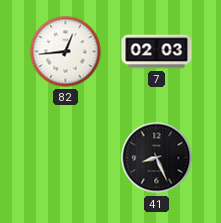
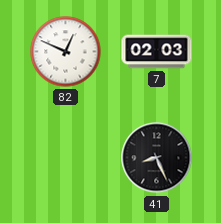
82: 12:44 -> 12:49 (66, 52)
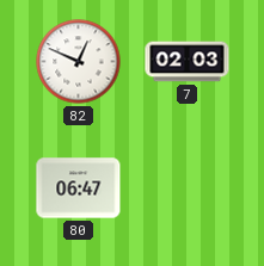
80: none -> 06:47 (79, 188)
41: 8:26 -> none (157, 158)
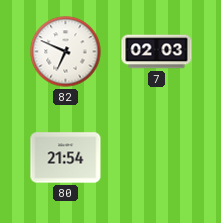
82: 12:49 -> 6:49 (66, 52)
80: 06:47 -> 21:54 (66, 158)
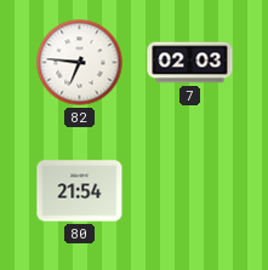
82: 6:49 -> 6:46 (80, 63)
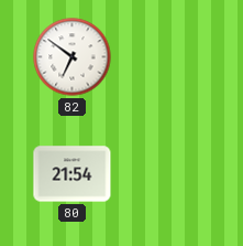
82: 6:46 -> 6:51 (73, 57)
7: 02:03 -> none (190, 63)
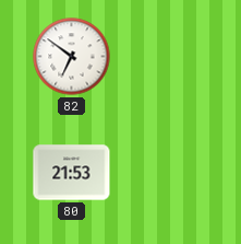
80: 21:54 -> 21:53 (72, 173)
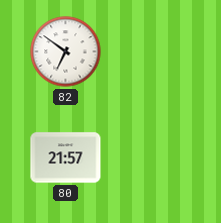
80: 21:53 -> 21:57 (66, 158)
